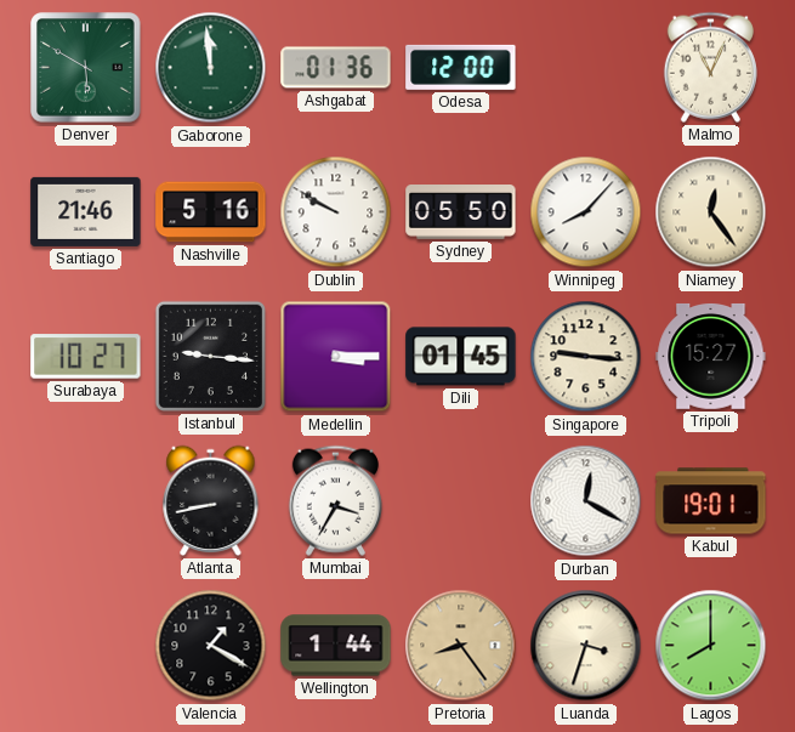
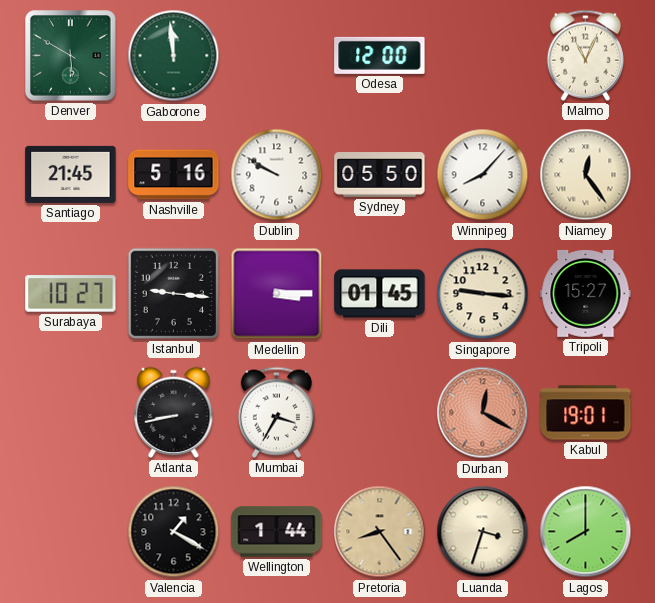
Ashgabat: 01:36 -> none (336, 68)
Santiago: 21:46 -> 21:45 (71, 174)
Durban dial: white -> salmon (483, 413)
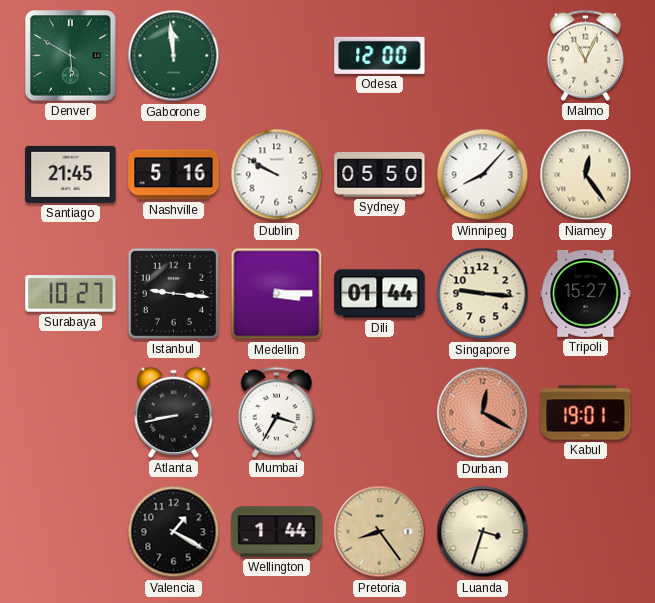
Dili: 01:45 -> 01:44 (380, 294)
Lagos: 8:00 -> none (586, 532)
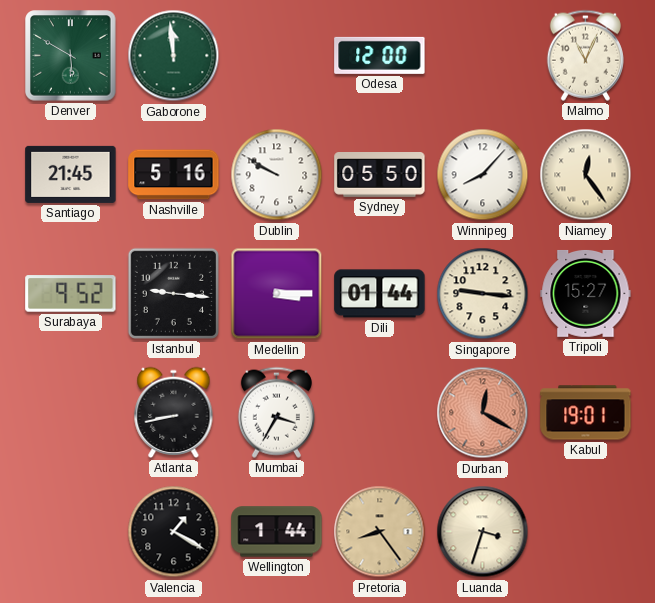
Surabaya: 10:27 -> 9:52 (71, 294)
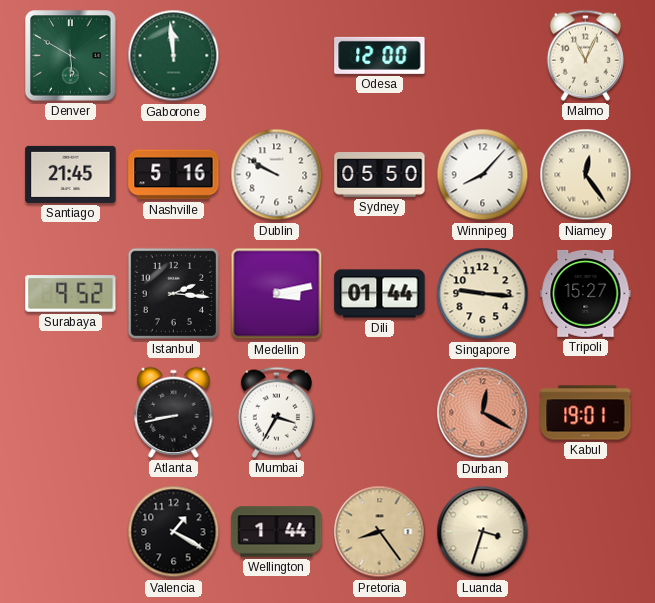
Istanbul: 9:16 -> 2:16 (173, 293)
Medellin: 3:15 -> 3:13 (277, 294)
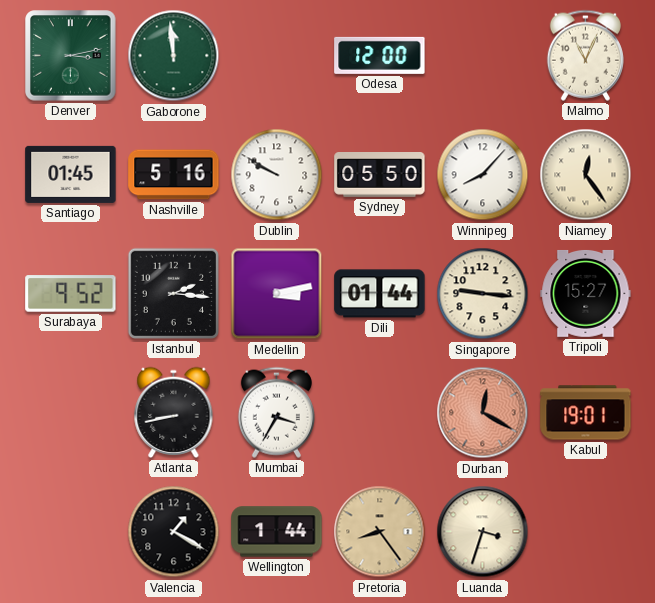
Denver: 5:50 -> 3:13 (71, 56)
Santiago: 21:45 -> 01:45 (71, 174)
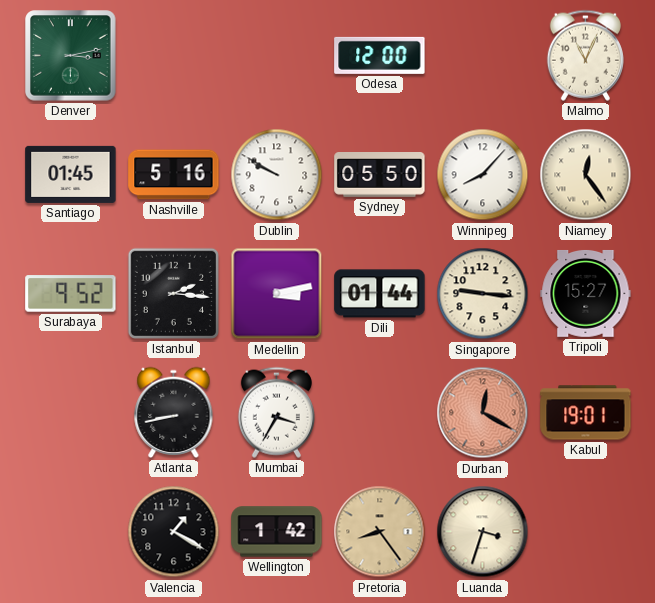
Gaborone: 11:59 -> none (174, 56)
Wellington: 1:44 -> 1:42 (277, 532)
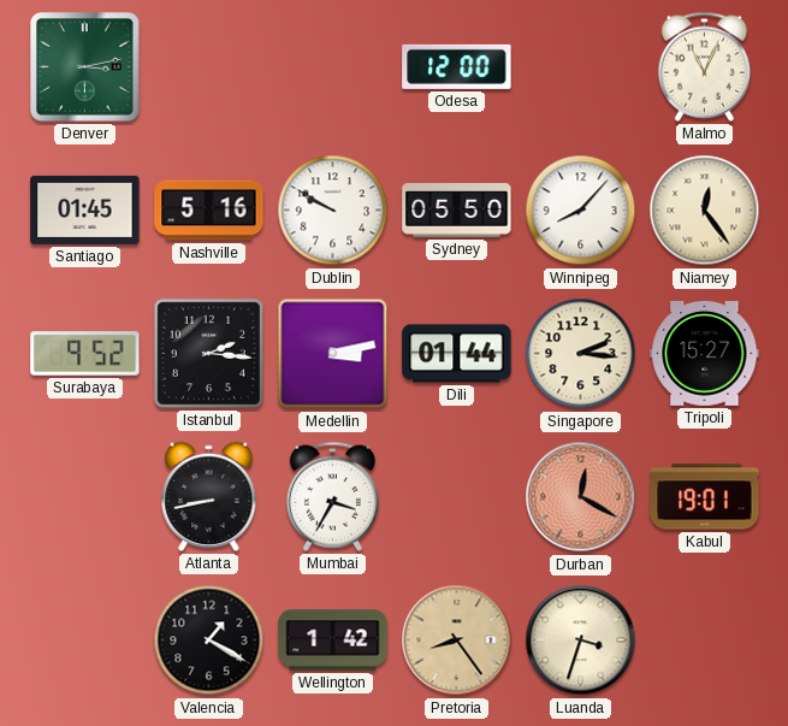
Singapore: 9:16 -> 2:16 (581, 354)
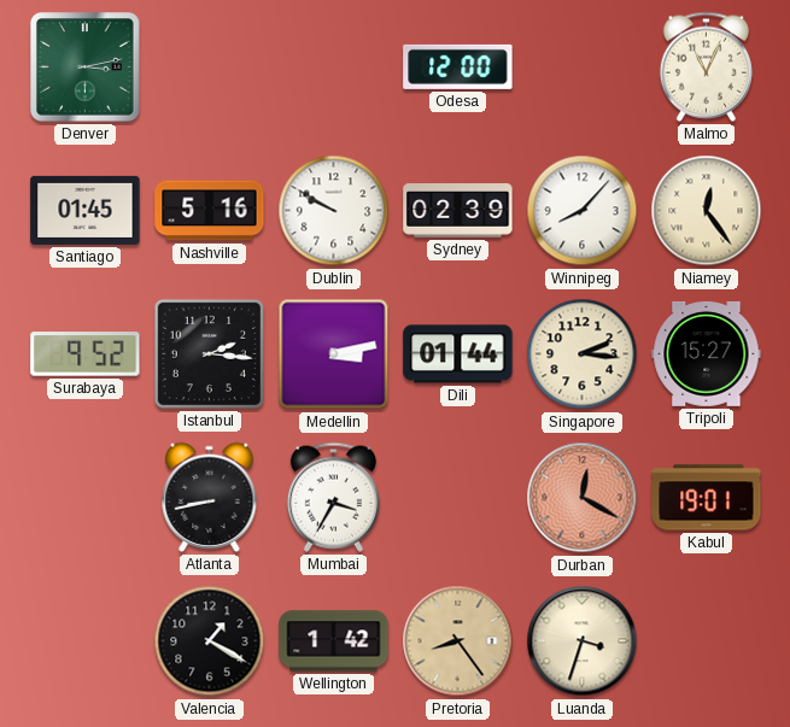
Sydney: 05:50 -> 02:39 (458, 211)
